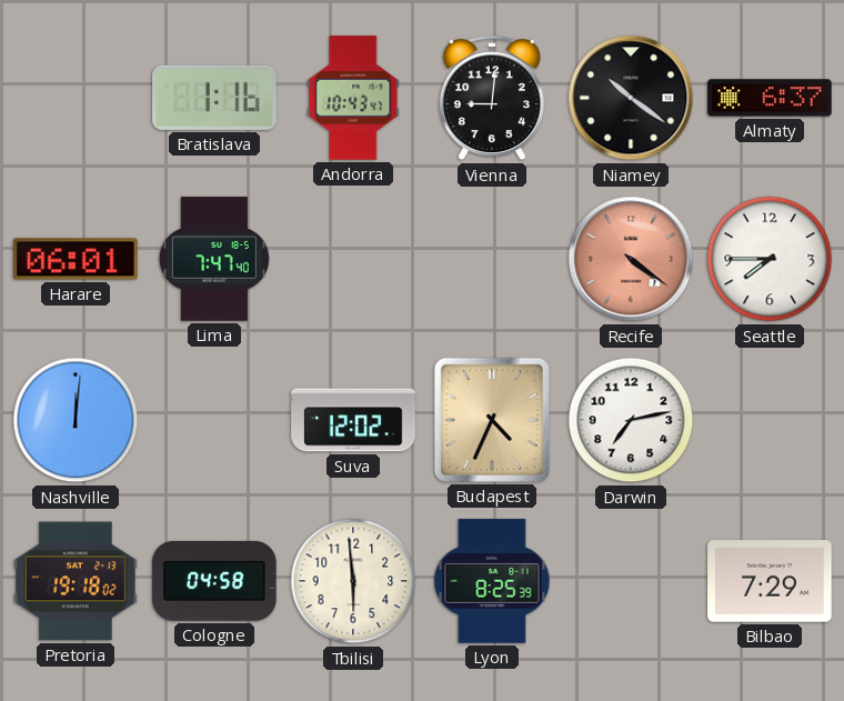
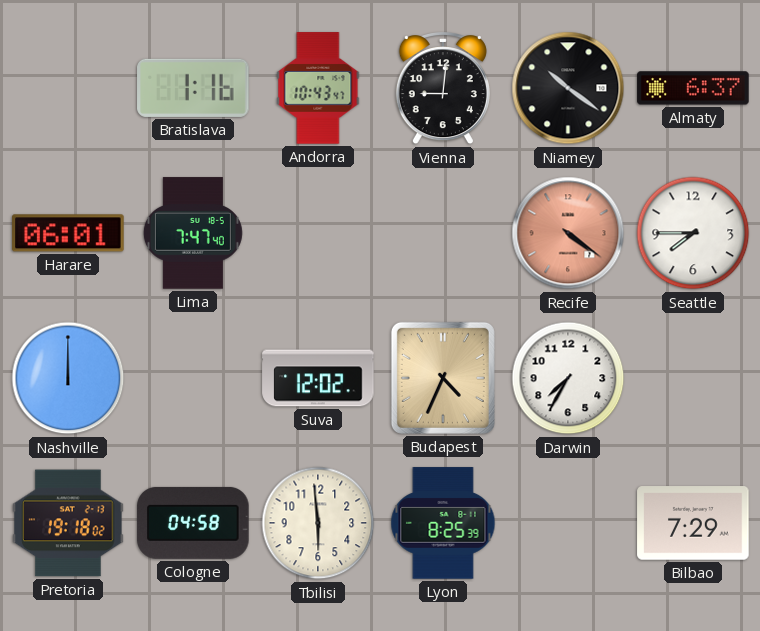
Nashville: 12:01 -> 12:00 (68, 378)
Darwin: 7:13 -> 7:35 (568, 378)
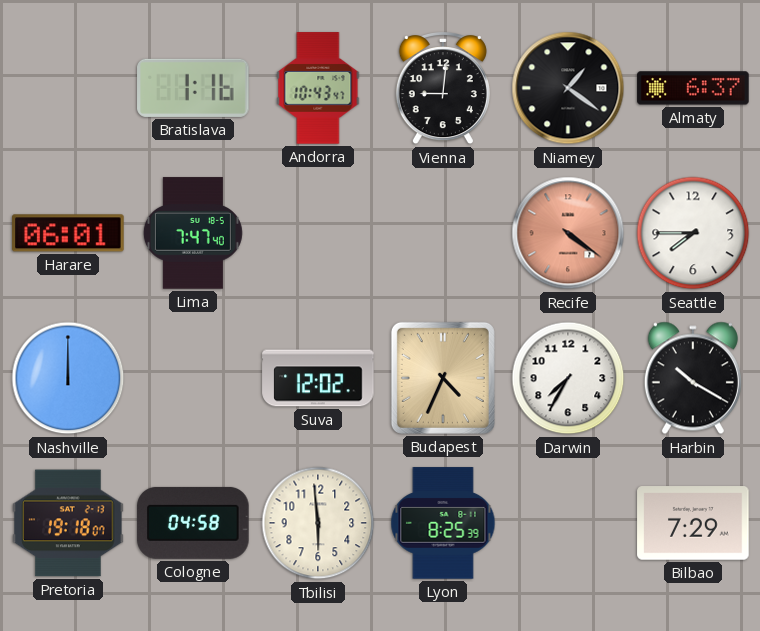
Niamey: 10:21 -> 1:21 (568, 88)
Harbin: none -> 10:20 (693, 378)
Pretoria: 19:18:02 -> 19:18:07 (68, 523)
